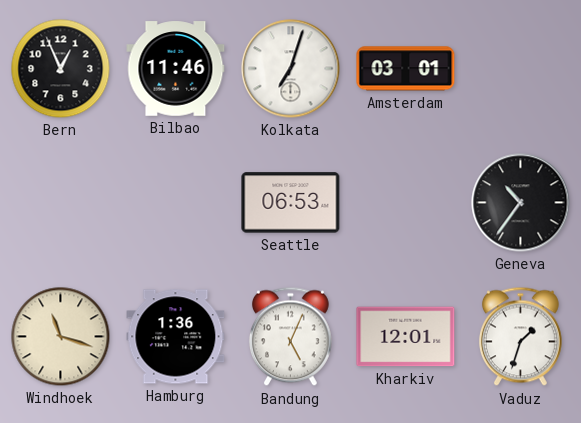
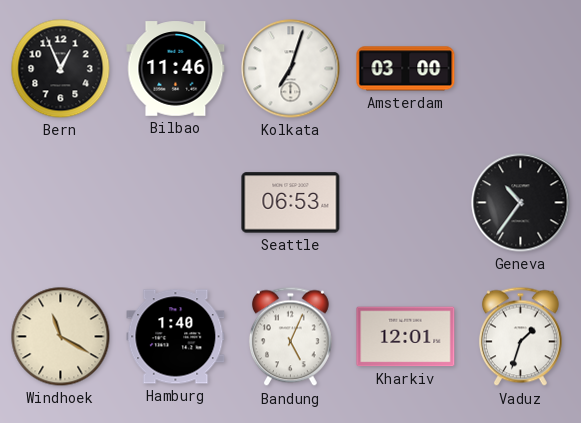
Amsterdam: 03:01 -> 03:00 (406, 69)
Windhoek: 11:18 -> 11:20 (61, 337)
Hamburg: 1:36 -> 1:40 (176, 337)
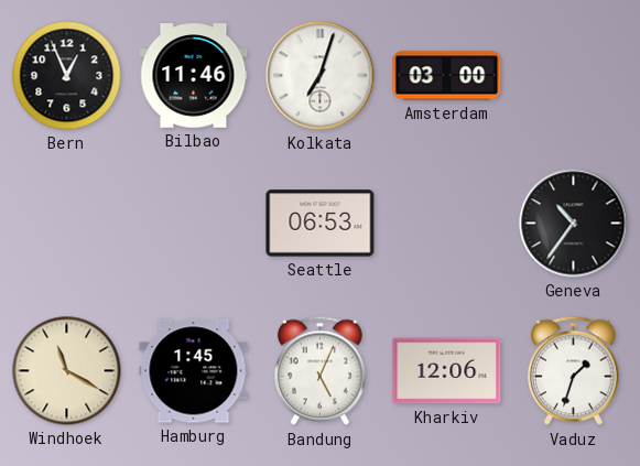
Hamburg: 1:40 -> 1:45 (194, 371)
Kharkiv: 12:01 -> 12:06 (447, 371)
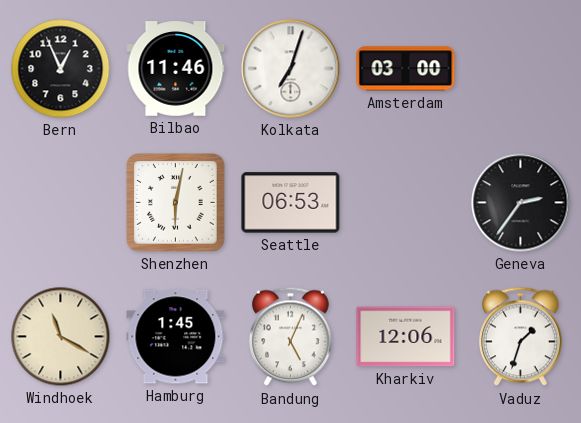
Shenzhen: none -> 6:02 (176, 203)
Geneva: 10:36 -> 2:36 (521, 203)
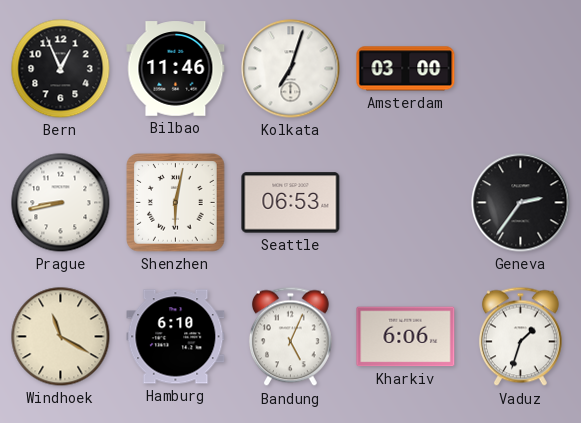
Prague: none -> 8:43 (61, 203)
Hamburg: 1:45 -> 6:10 (176, 337)
Kharkiv: 12:06 -> 6:06 (406, 337)
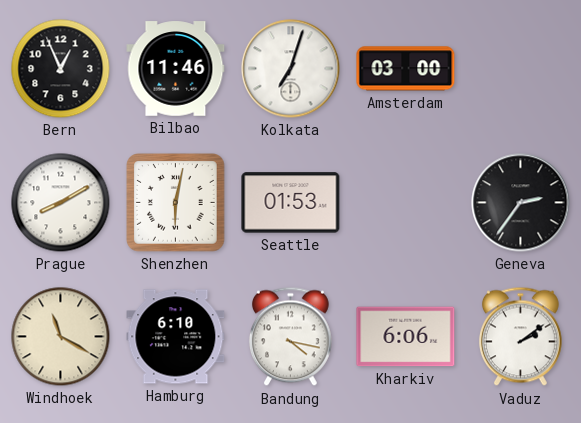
Prague: 8:43 -> 8:10 (61, 203)
Seattle: 06:53 -> 01:53 (291, 203)
Bandung: 5:04 -> 4:17 (290, 337)
Vaduz: 1:33 -> 2:09 (520, 337)
